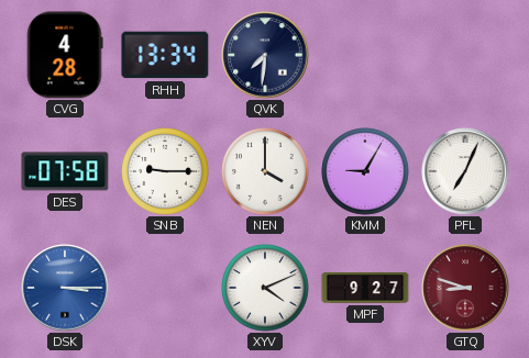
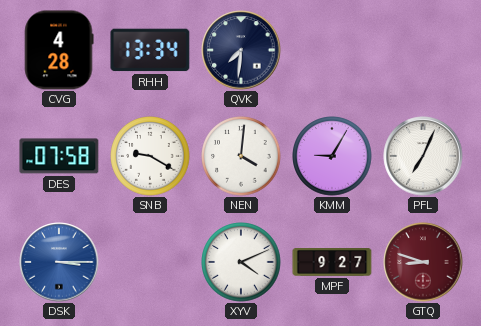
SNB: 9:15 -> 9:20 (150, 156)
NEN: 4:00 -> 4:01 (241, 156)
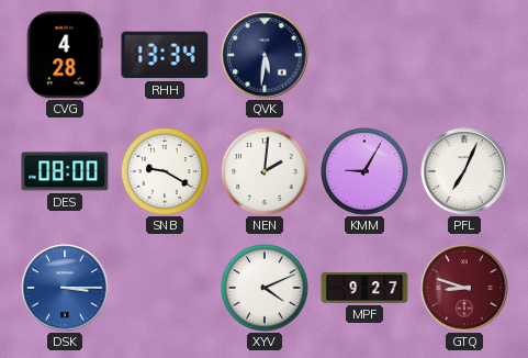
QVK: 7:31 -> 5:31 (265, 55)
DES: 07:58 -> 08:00 (65, 171)
NEN: 4:01 -> 2:01 (265, 171)
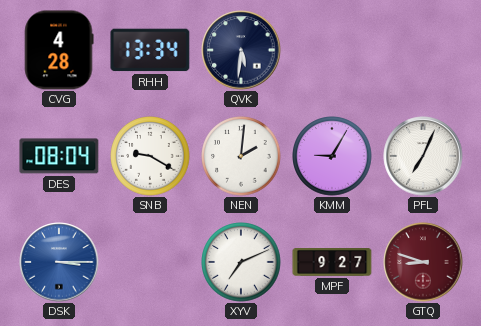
DES: 08:00 -> 08:04 (59, 156)
XYV: 4:11 -> 7:11 (241, 262)
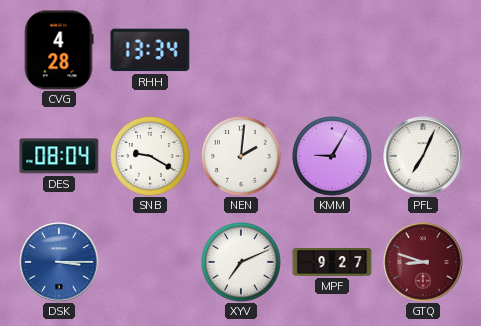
QVK: 5:31 -> none (241, 50)
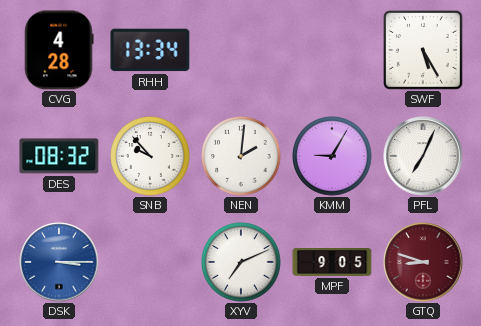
SWF: none -> 5:25 (423, 50)
DES: 08:04 -> 08:32 (59, 156)
SNB: 9:20 -> 9:53 (150, 156)
MPF: 9:27 -> 9:05 (332, 263)
